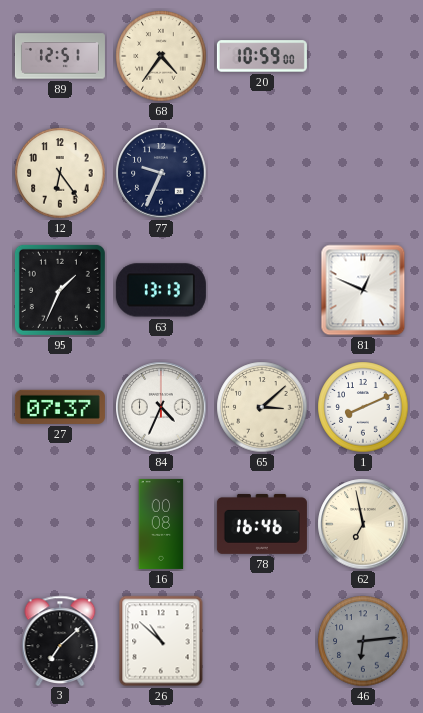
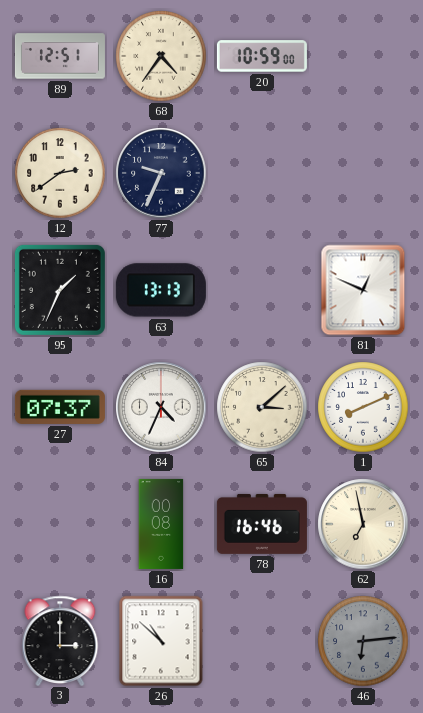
12: 6:24 -> 2:39 (60, 173)
3: 7:08 -> 3:00 (60, 640)
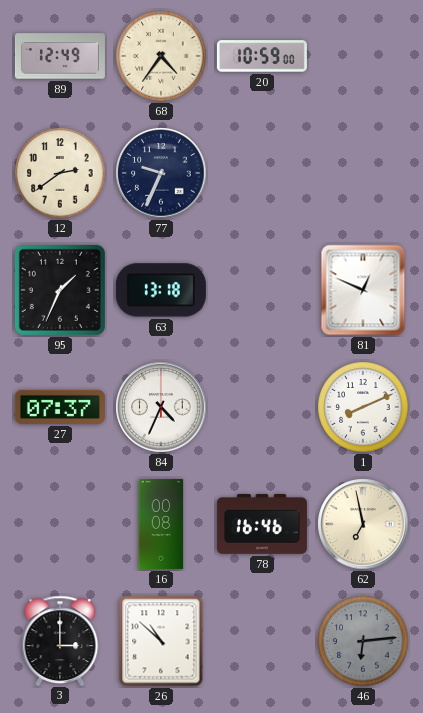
89: 12:51 -> 12:49 (60, 56)
63: 13:13 -> 13:18 (161, 290)
65: 3:08 -> none (262, 407)
